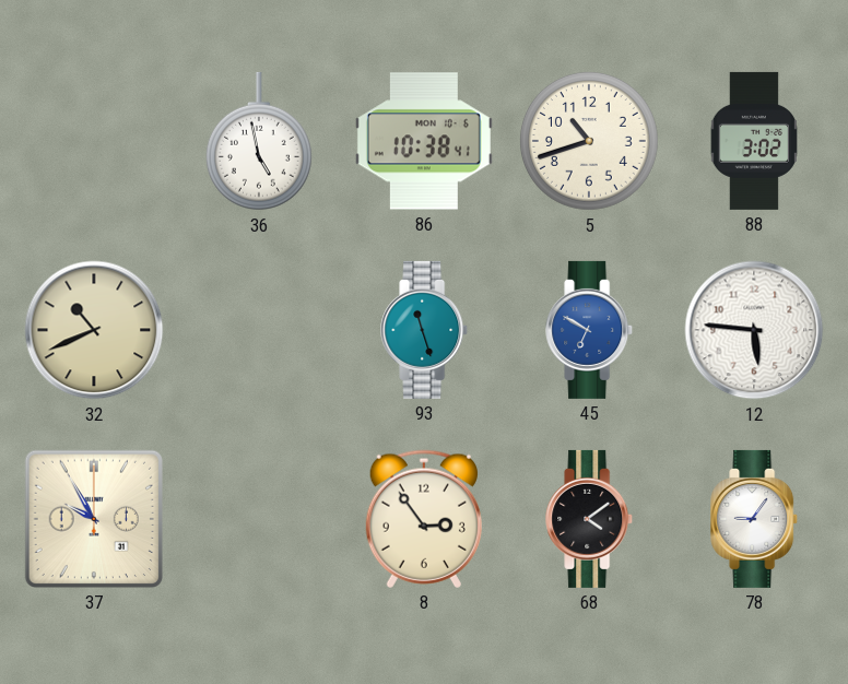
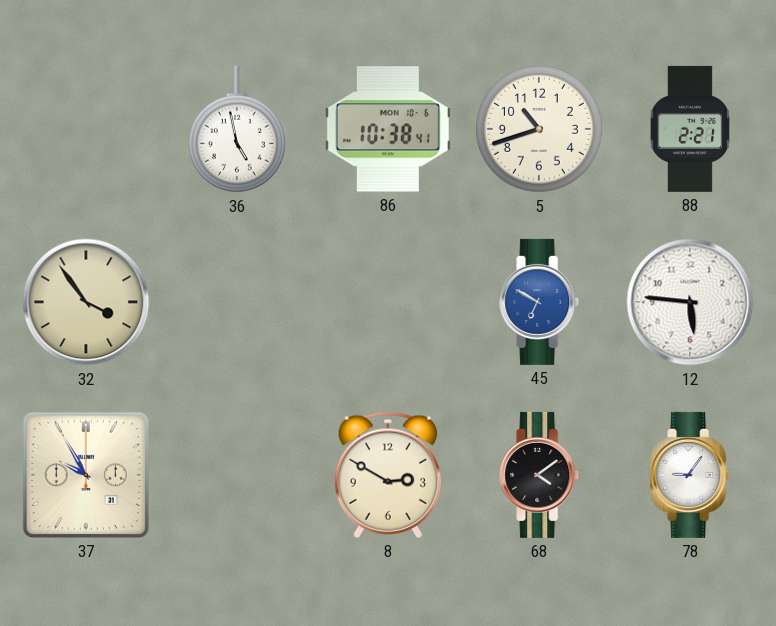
88: 3:02 -> 2:21 (689, 129)
32: 10:41 -> 3:54 (86, 302)
93: 11:27 -> none (425, 330)
8: 2:54 -> 2:50 (388, 475)
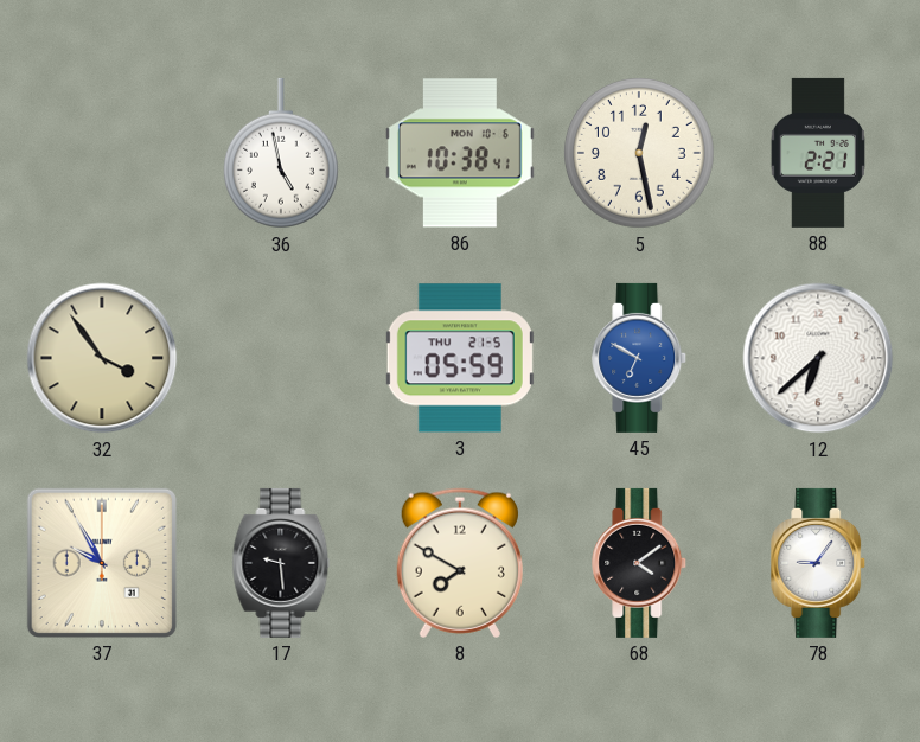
5: 10:42 -> 12:28 (639, 153)
3: none -> 05:59 (460, 358)
12: 5:46 -> 6:38 (818, 358)
17: none -> 9:29 (281, 563)
8: 2:50 -> 7:50 (460, 563)
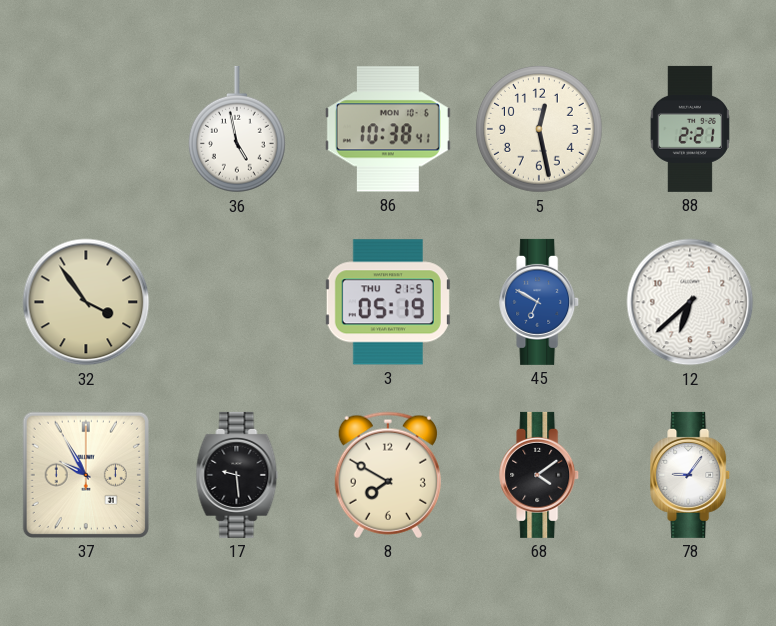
3: 05:59 -> 05:19 (388, 302)
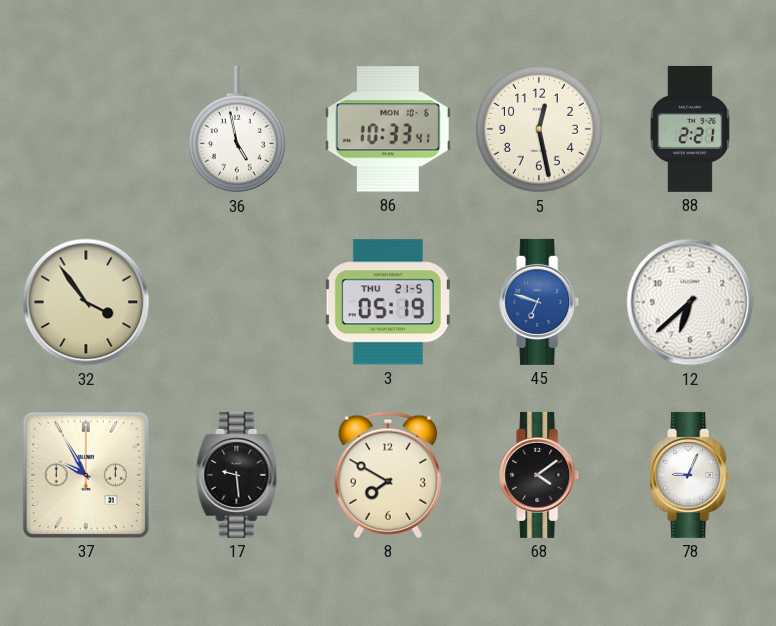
86: 10:38 -> 10:33 (388, 129)
45: 6:50 -> 6:48 (540, 302)
78: 9:06 -> 9:04 (691, 475)
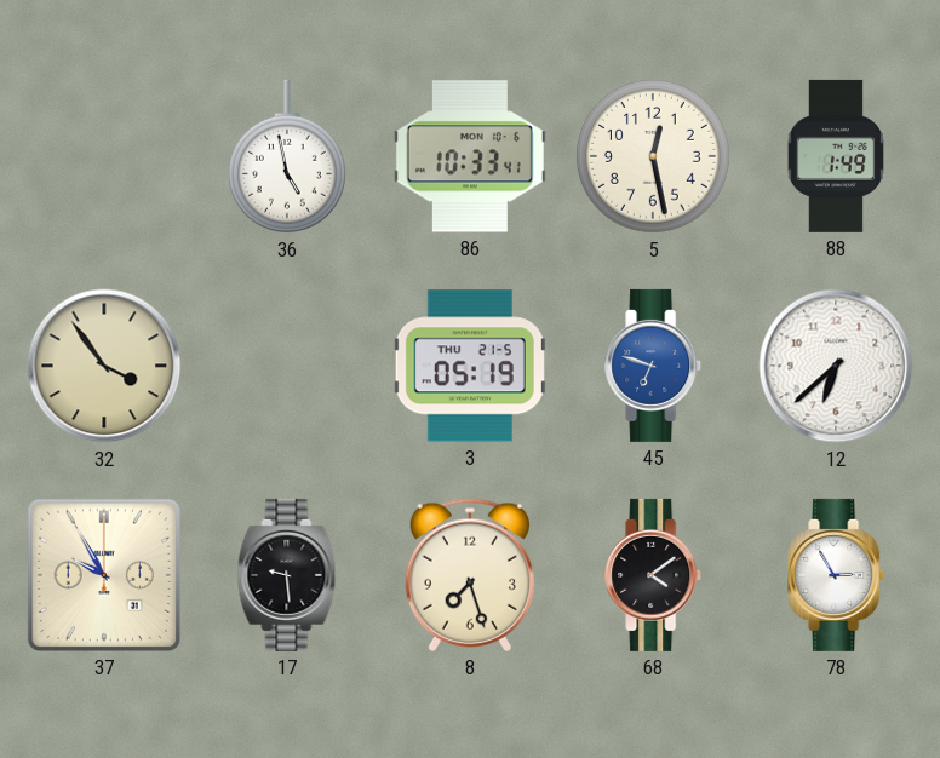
88: 2:21 -> 1:49 (835, 156)
8: 7:50 -> 7:27 (470, 575)
78: 9:04 -> 2:55 (837, 575)
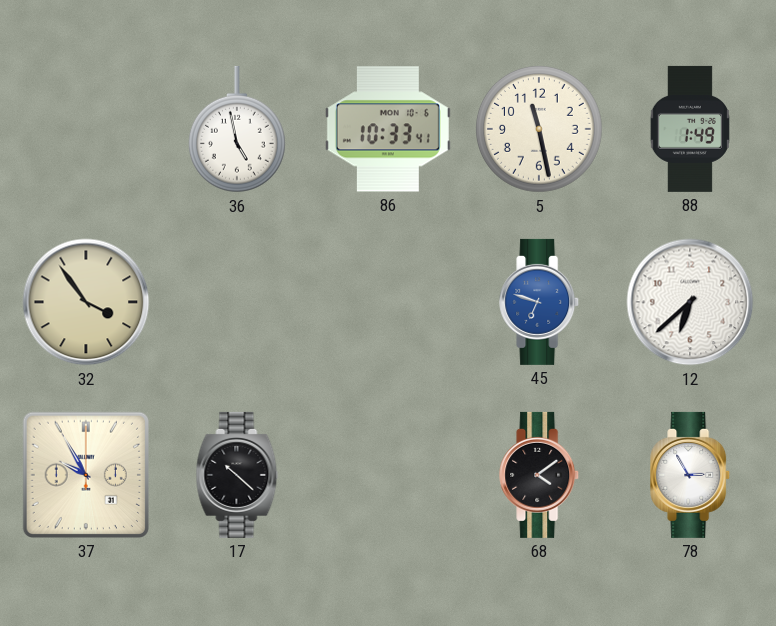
5: 12:28 -> 11:28 (539, 129)
3: 05:19 -> none (470, 366)
17: 9:29 -> 10:22 (237, 475)
8: 7:27 -> none (470, 575)
